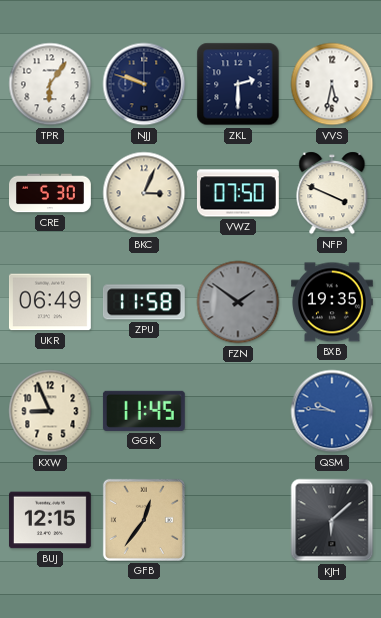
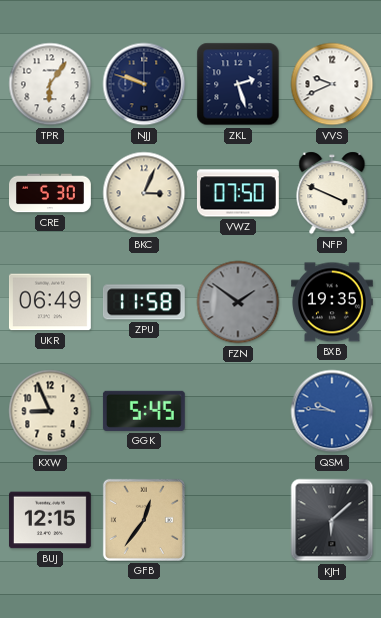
ZKL: 2:30 -> 2:27 (238, 84)
VVS: 5:32 -> 9:41 (332, 84)
GGK: 11:45 -> 5:45 (144, 411)
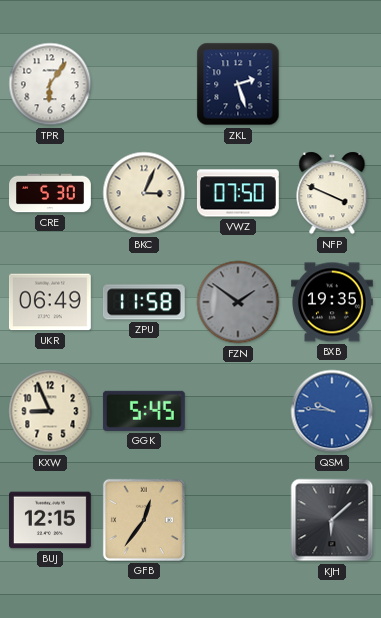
NJJ: 9:48 -> none (144, 84)
VVS: 9:41 -> none (332, 84)
